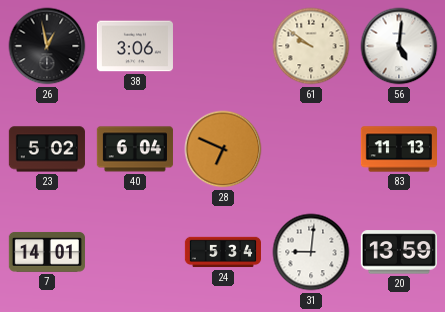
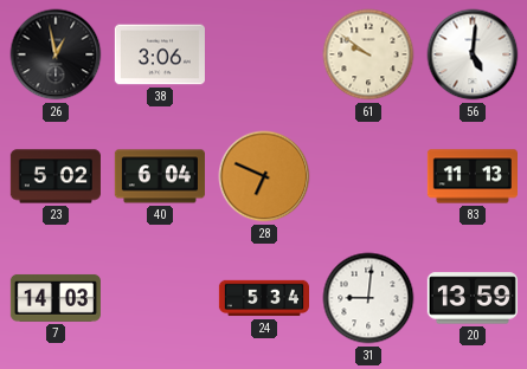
7: 14:01 -> 14:03 (56, 298)
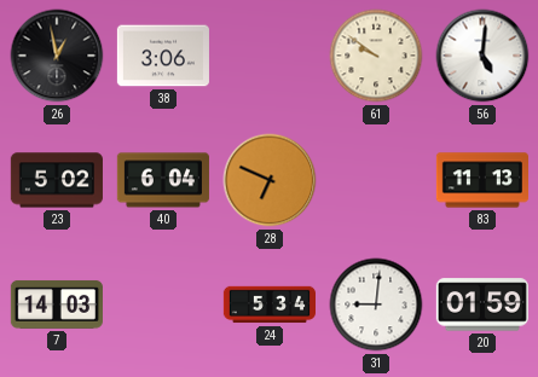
20: 13:59 -> 01:59 (482, 304)
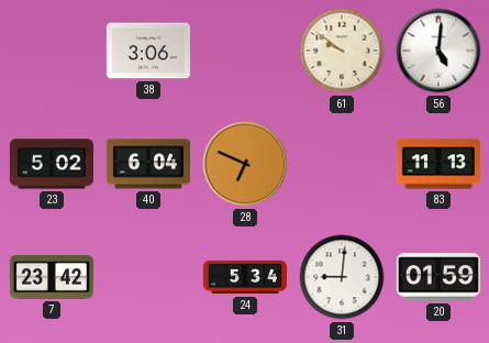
26: 12:58 -> none (57, 56)
7: 14:03 -> 23:42 (52, 277)
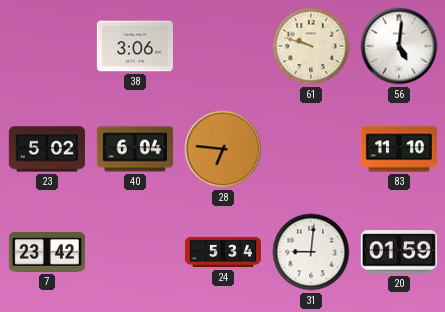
61: 9:51 -> 9:48 (311, 46)
28: 6:49 -> 6:46 (223, 149)
83: 11:13 -> 11:10 (398, 149)
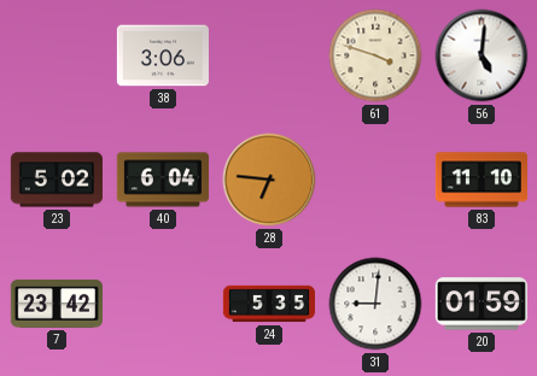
61: 9:48 -> 3:48 (375, 55)
24: 5:34 -> 5:35 (268, 304)
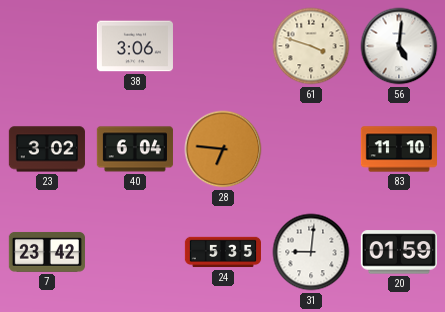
23: 5:02 -> 3:02 (47, 149)
